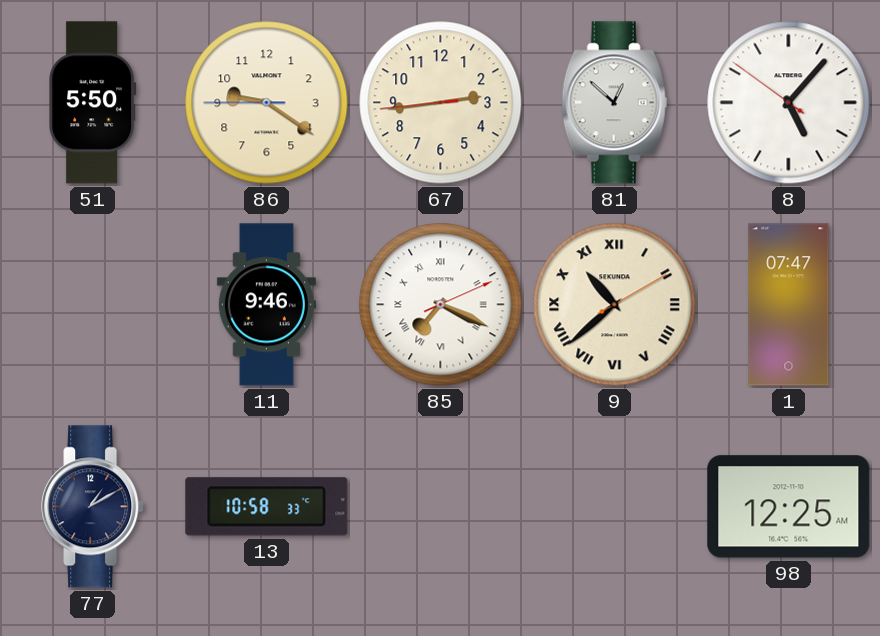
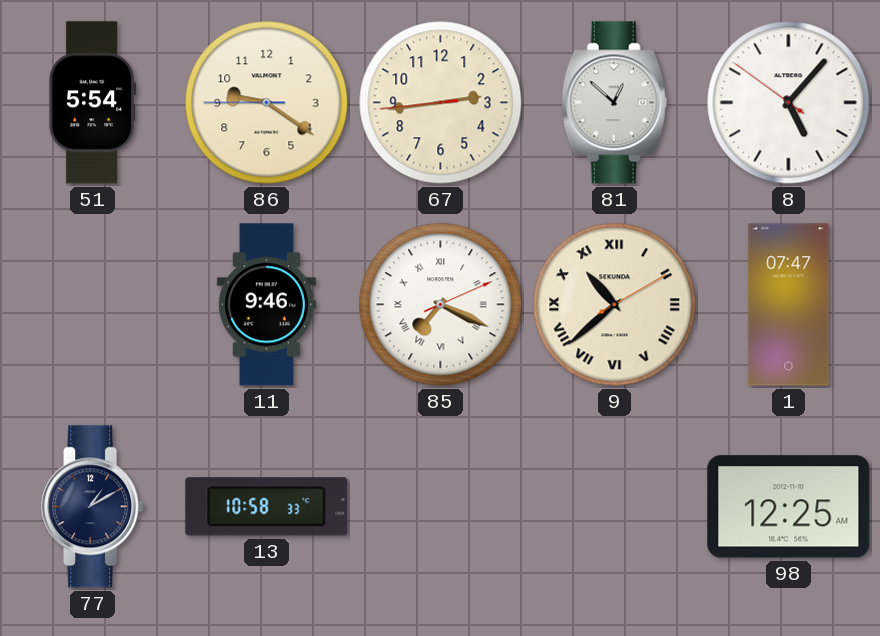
51: 5:50 -> 5:54 (93, 103)
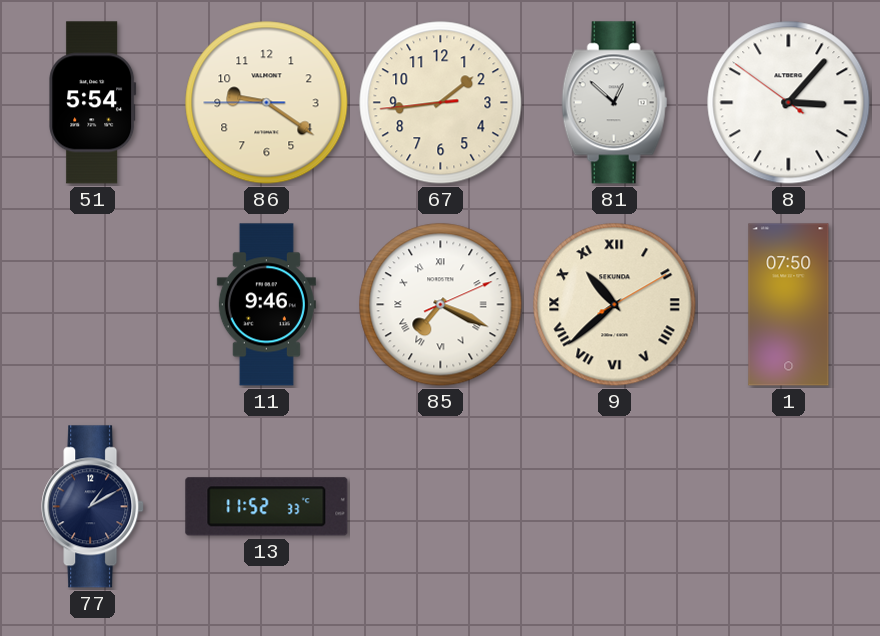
67: 2:43 -> 1:43 (441, 103)
8: 5:06 -> 3:06 (789, 103)
1: 07:47 -> 07:50 (789, 305)
13: 10:58 -> 11:52 (267, 507)
98: 12:25 -> none (789, 507)
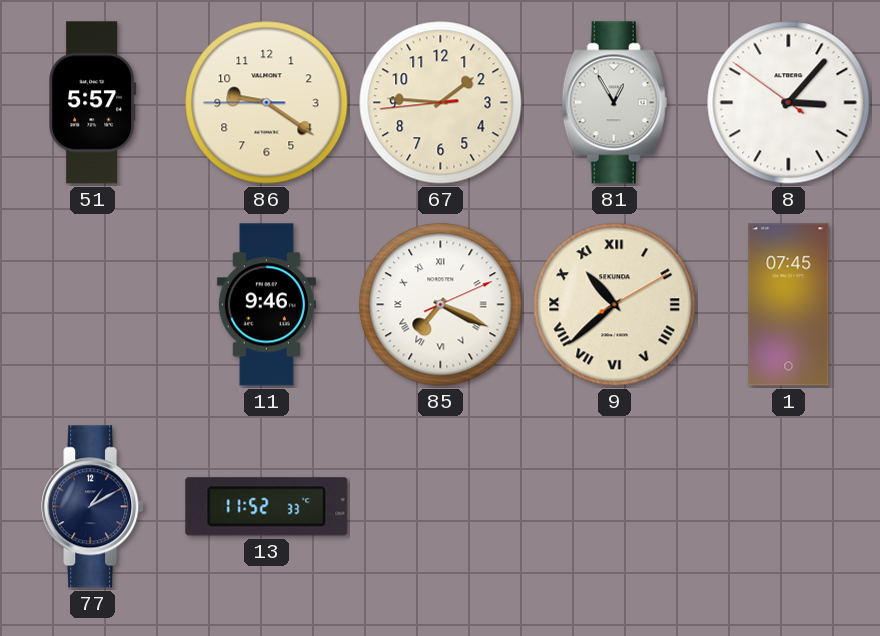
51: 5:54 -> 5:57 (93, 103)
67: 1:43 -> 1:45 (441, 103)
81: 12:52 -> 12:55 (615, 103)
1: 07:50 -> 07:45 (789, 305)
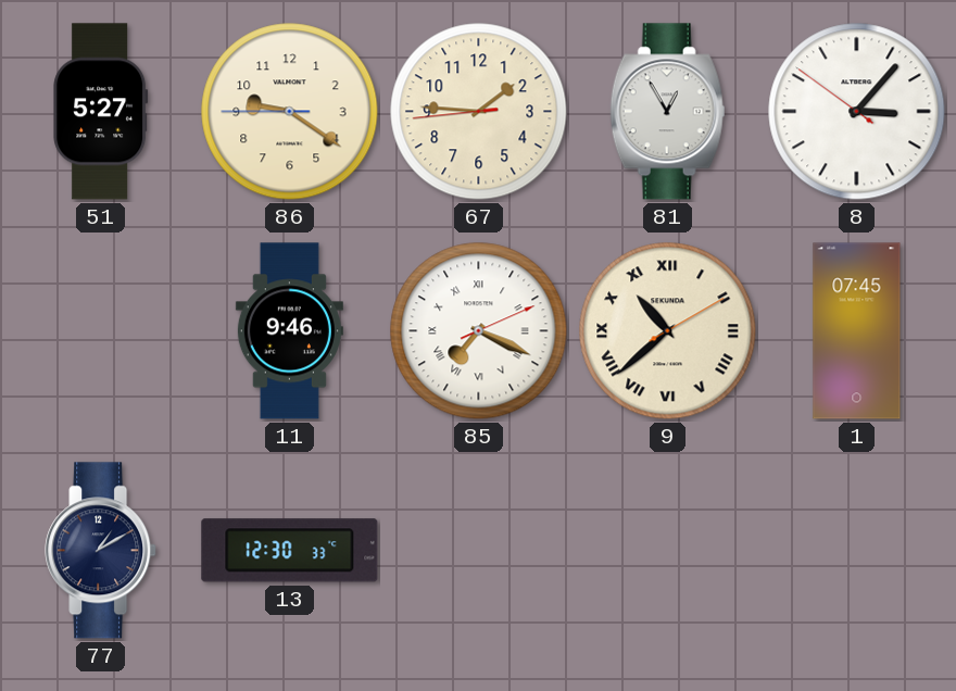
51: 5:57 -> 5:27 (101, 112)
13: 11:52 -> 12:30 (290, 551)
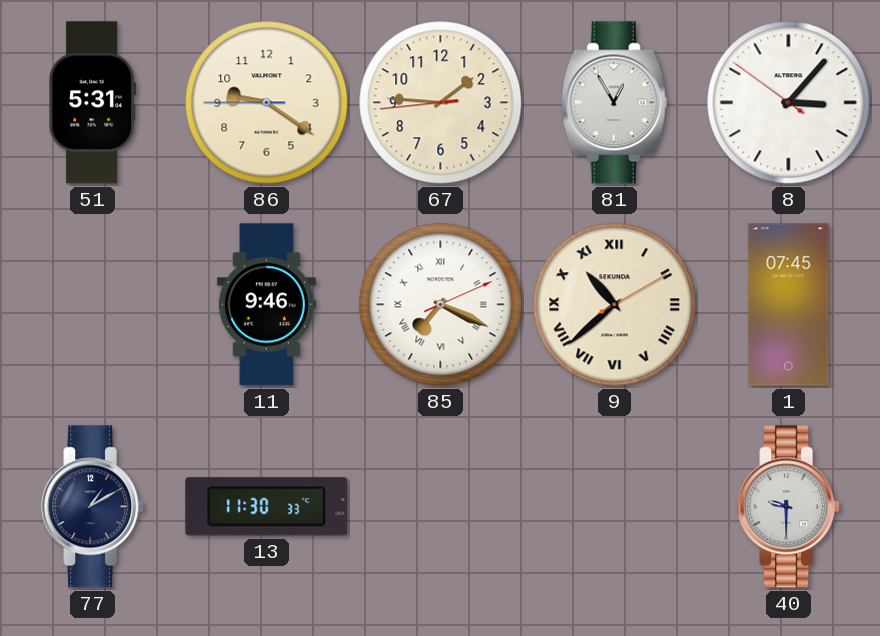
51: 5:27 -> 5:31 (93, 103)
13: 12:30 -> 11:30 (267, 507)
40: none -> 9:30 (789, 507)
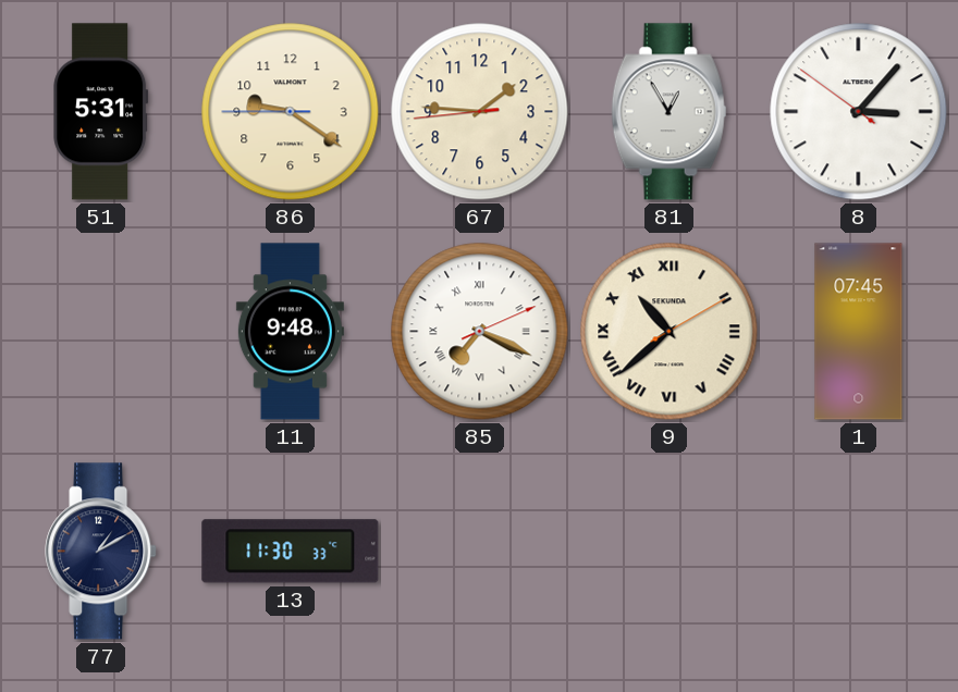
11: 9:46 -> 9:48 (290, 332)
40: 9:30 -> none (789, 507)
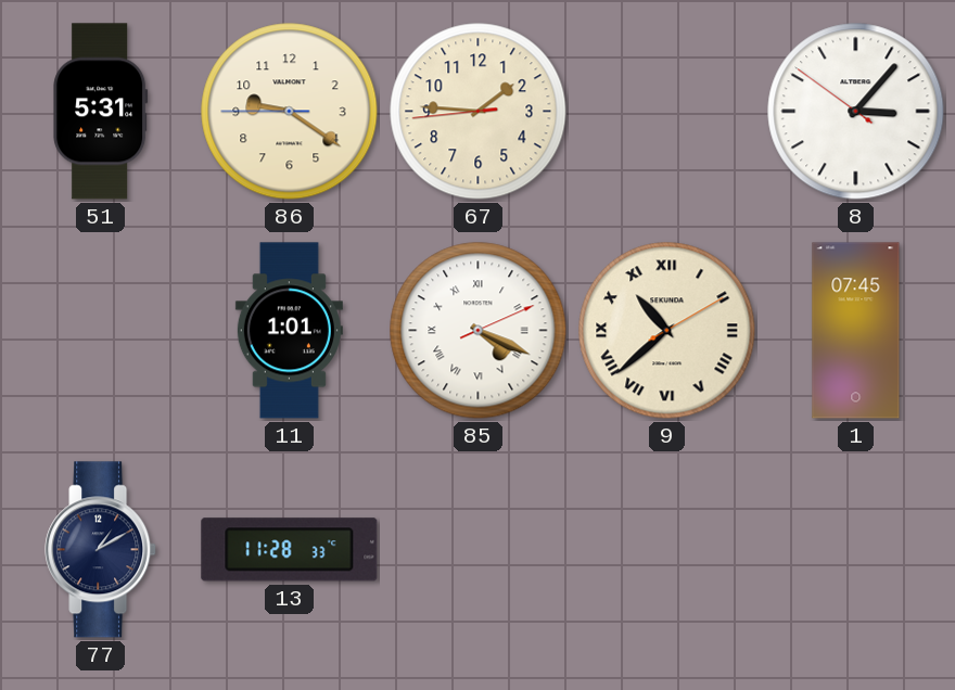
81: 12:55 -> none (670, 112)
11: 9:48 -> 1:01 (289, 331)
85: 7:19 -> 4:19 (479, 331)
13: 11:30 -> 11:28 (290, 550)
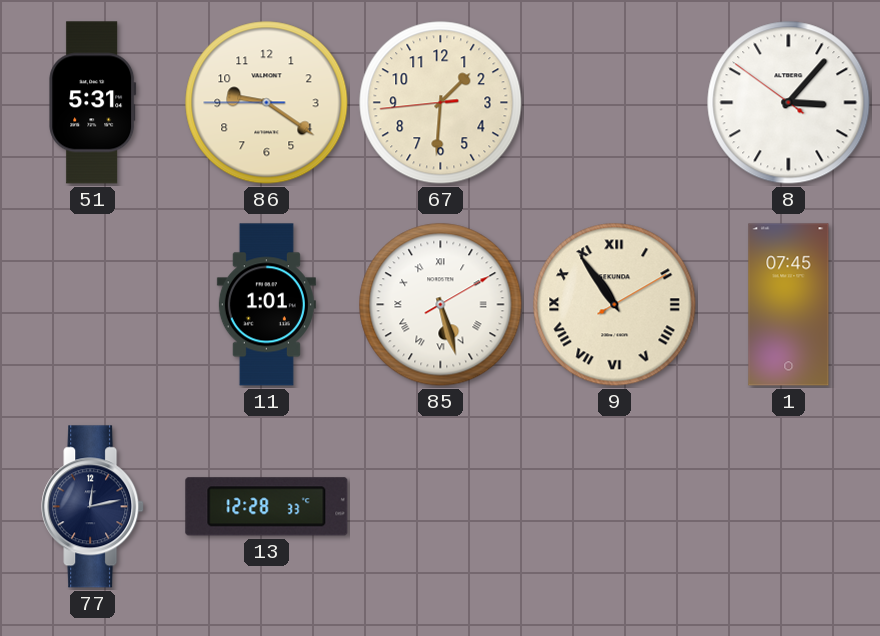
67: 1:45 -> 1:30 (441, 103)
85: 4:19 -> 5:27 (441, 305)
9: 10:38 -> 10:54 (615, 305)
77: 1:10 -> 12:13 (93, 507)
13: 11:28 -> 12:28 (267, 507)
